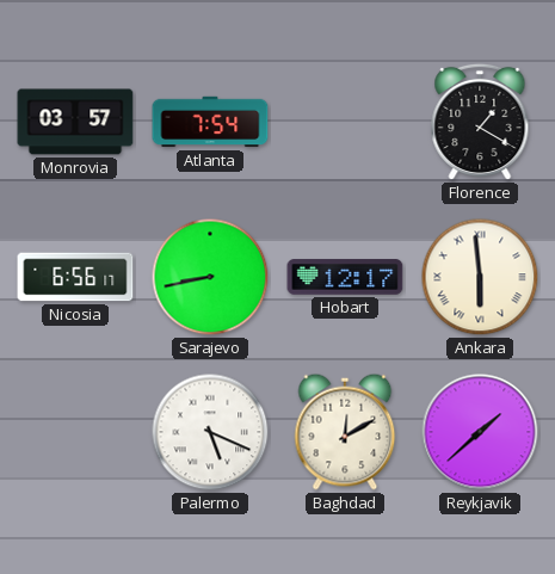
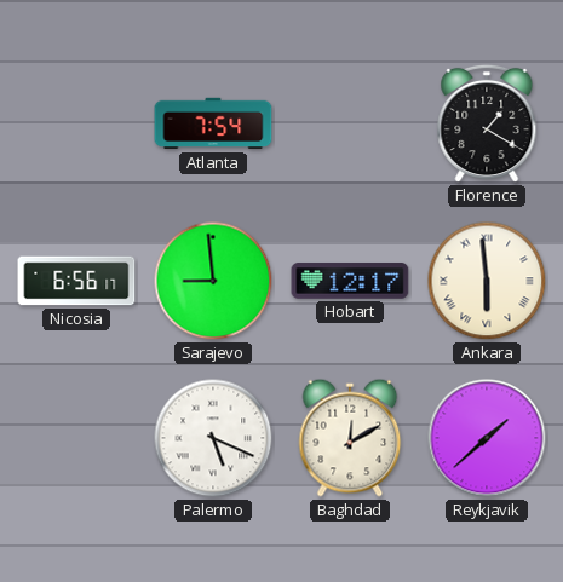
Monrovia: 03:57 -> none (75, 122)
Sarajevo: 8:43 -> 8:59 (213, 281)
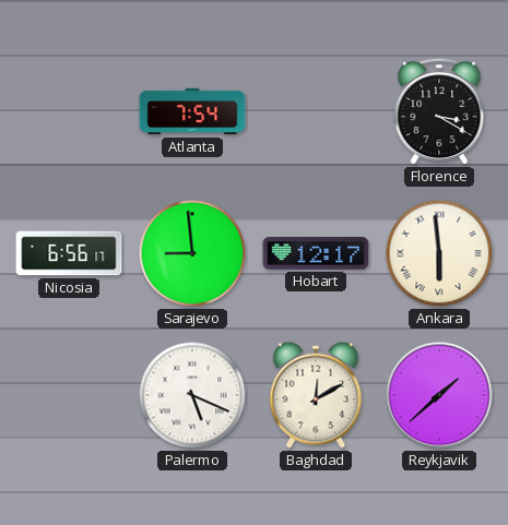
Florence: 1:20 -> 3:20 (439, 111)
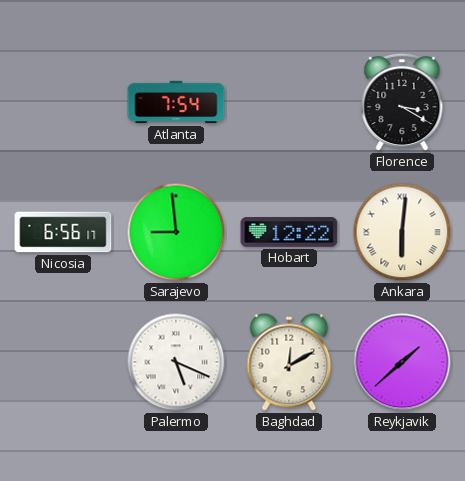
Hobart: 12:17 -> 12:22 (289, 232)
Ankara: 5:59 -> 6:01 (402, 232)
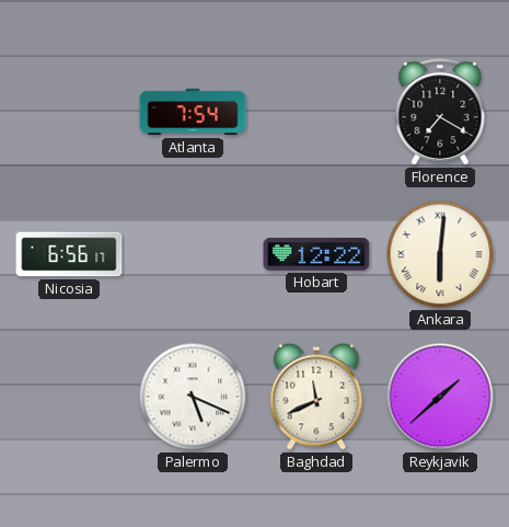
Florence: 3:20 -> 7:20 (440, 112)
Sarajevo: 8:59 -> none (176, 232)
Baghdad: 12:10 -> 11:41 (316, 397)
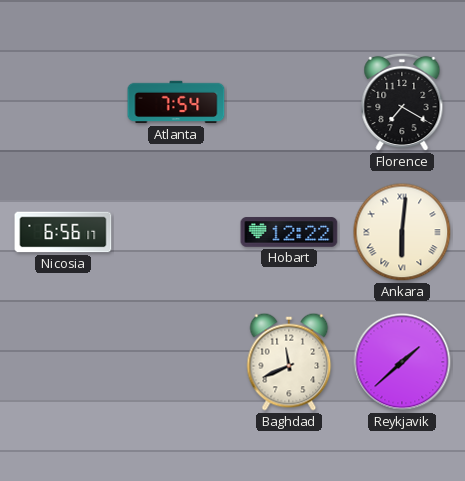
Palermo: 5:19 -> none (193, 397)
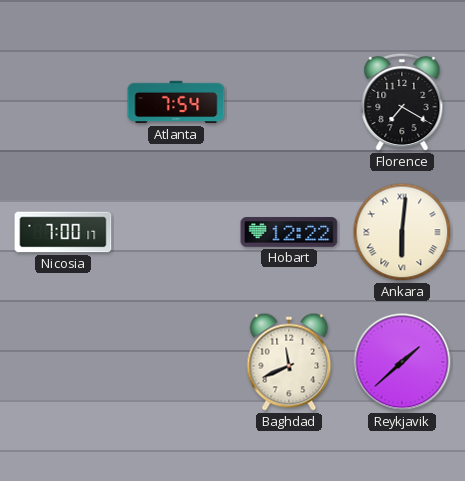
Nicosia: 6:56 -> 7:00 (63, 232)
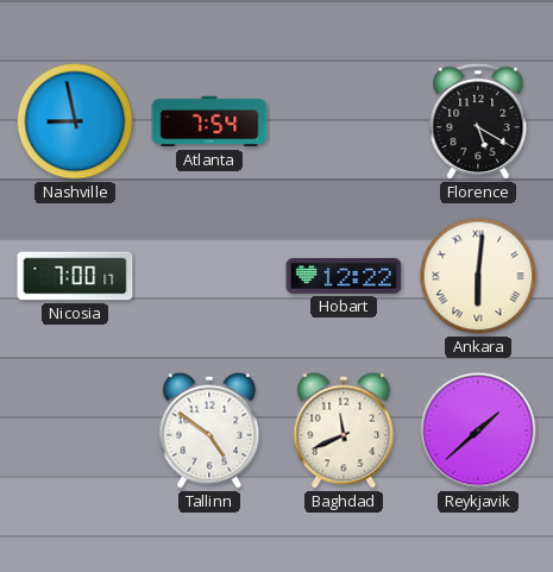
Nashville: none -> 8:58 (75, 121)
Florence: 7:20 -> 5:20 (478, 121)
Tallinn: none -> 4:51 (209, 430)
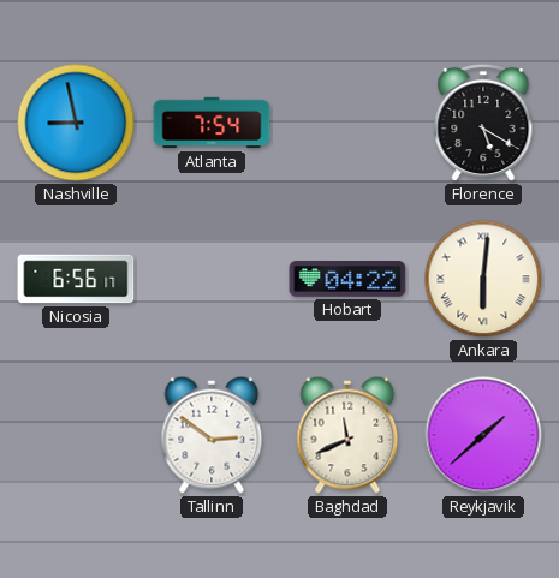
Nicosia: 7:00 -> 6:56 (76, 279)
Hobart: 12:22 -> 04:22 (347, 279)
Tallinn: 4:51 -> 2:51 (212, 435)
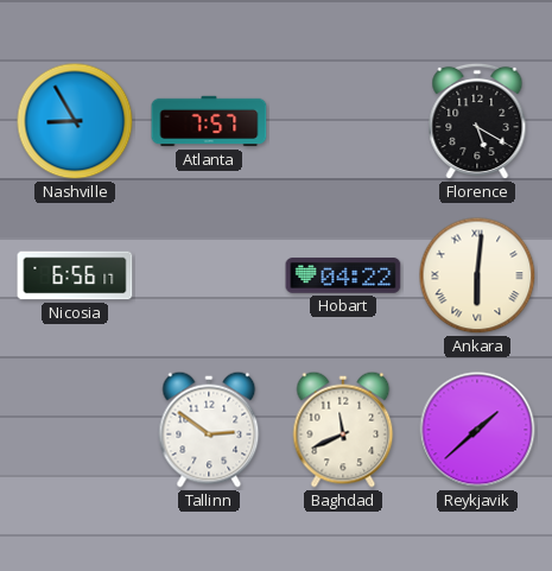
Nashville: 8:58 -> 8:55 (75, 121)
Atlanta: 7:54 -> 7:57 (209, 121)
